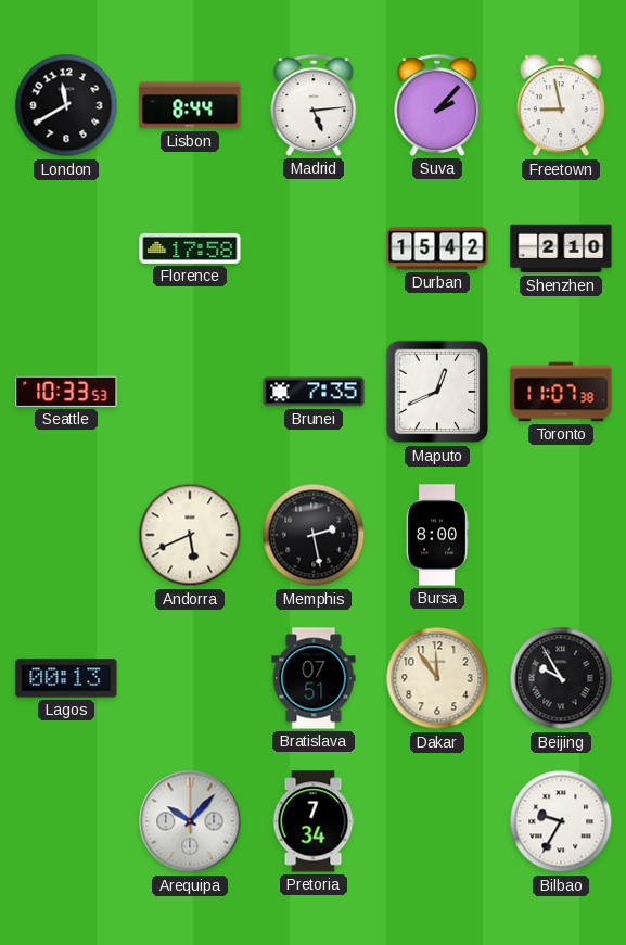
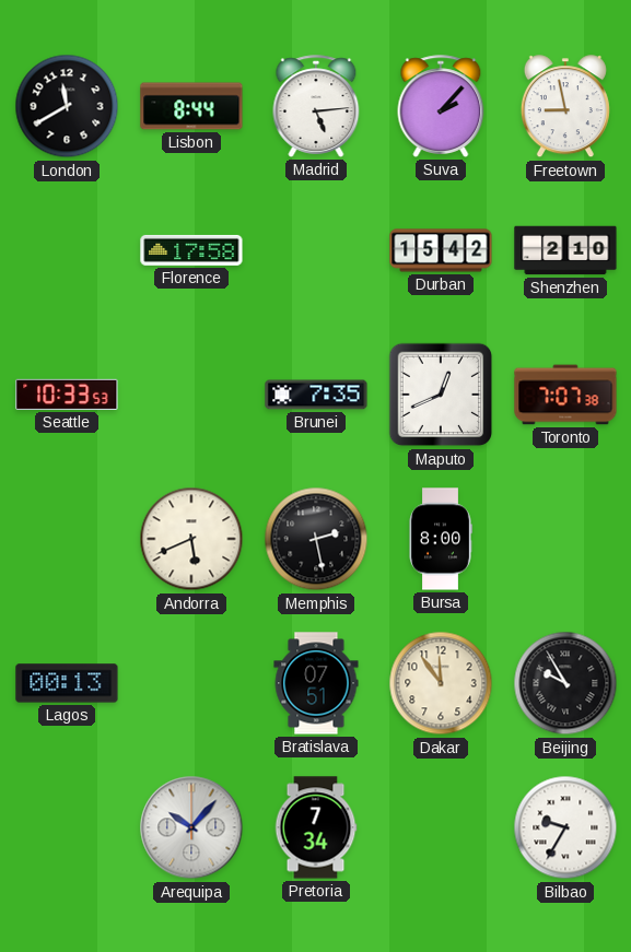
Toronto: 11:07 -> 7:07 (565, 395)
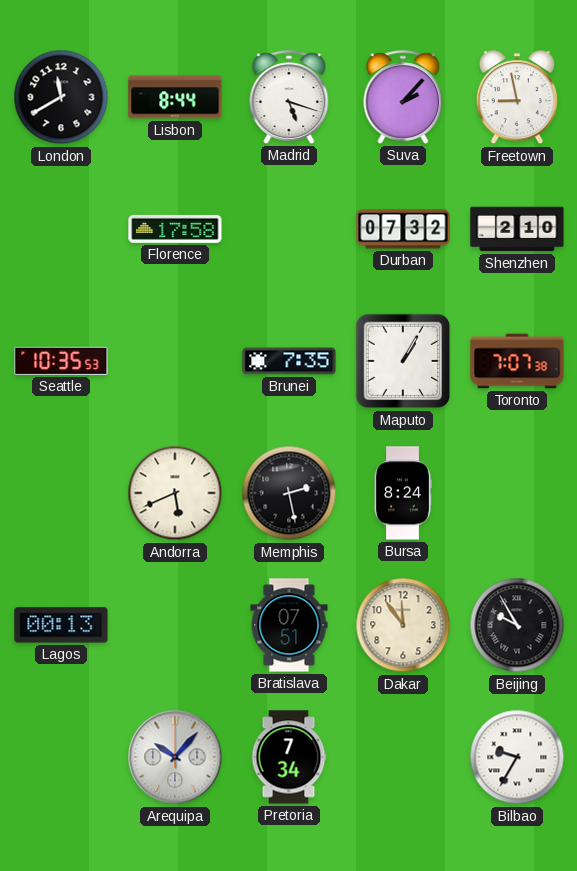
Madrid: 5:14 -> 5:18 (289, 97)
Durban: 15:42 -> 07:32 (403, 229)
Seattle: 10:33 -> 10:35 (61, 361)
Maputo: 12:41 -> 1:05 (403, 361)
Bursa: 8:00 -> 8:24 (403, 493)
